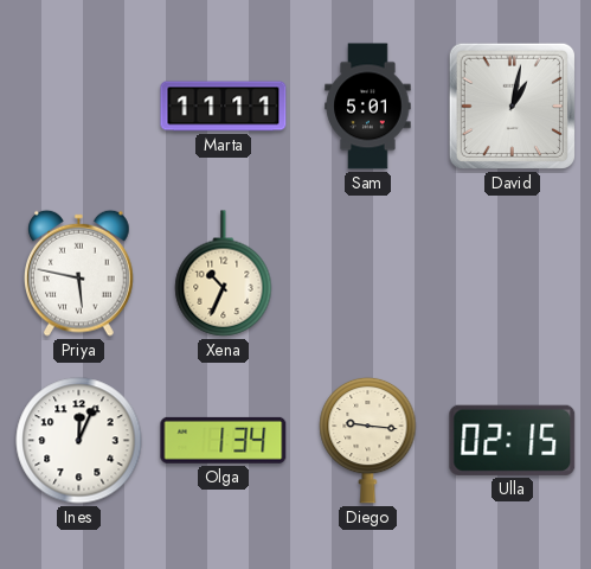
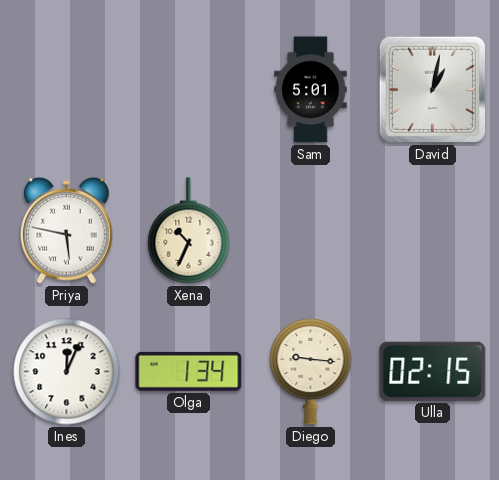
Marta: 11:11 -> none (224, 107)
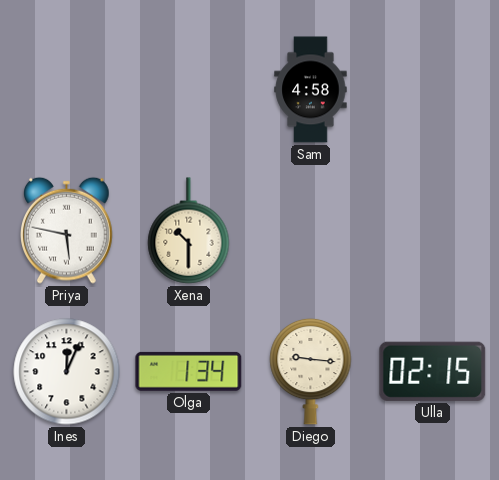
Sam: 5:01 -> 4:58 (311, 90)
David: 1:02 -> none (432, 89)
Xena: 10:34 -> 10:30 (189, 231)
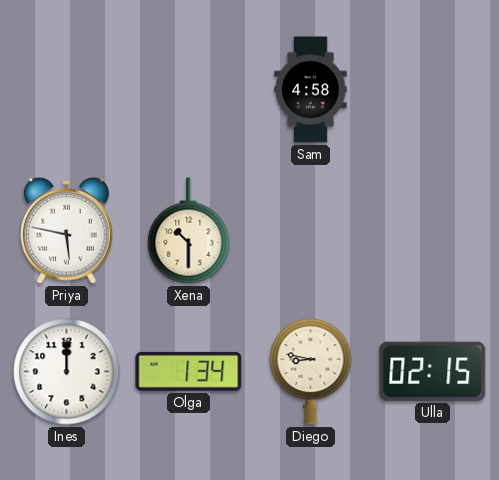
Ines: 12:04 -> 12:00 (67, 372)
Diego: 9:16 -> 8:47 (311, 371)
